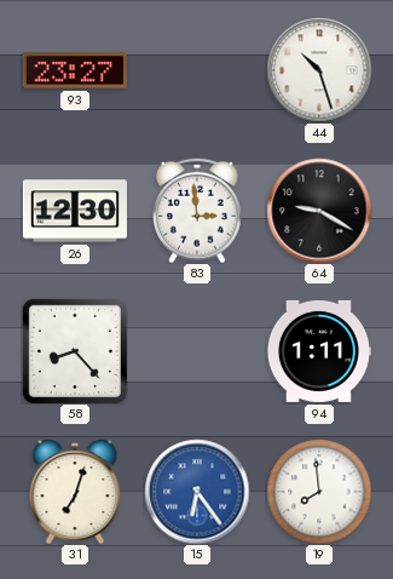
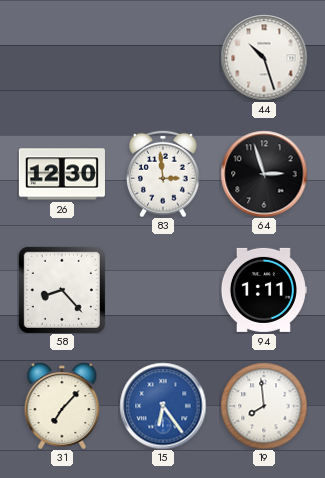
93: 23:27 -> none (75, 70)
64: 9:20 -> 2:57 (264, 174)
31: 7:03 -> 7:07 (62, 406)
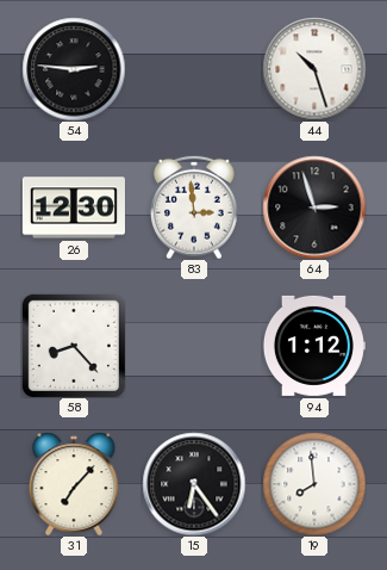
54: none -> 2:46 (74, 69)
94: 1:11 -> 1:12 (314, 346)
15 dial: blue -> black (194, 484)
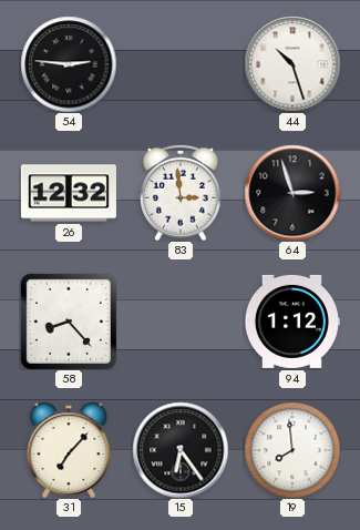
26: 12:30 -> 12:32 (69, 193)
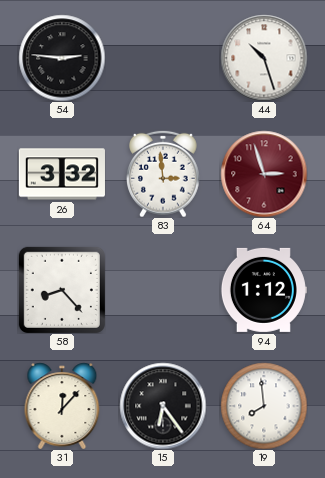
26: 12:32 -> 3:32 (62, 174)
64 dial: black -> burgundy (264, 174)
31: 7:07 -> 12:07 (62, 406)
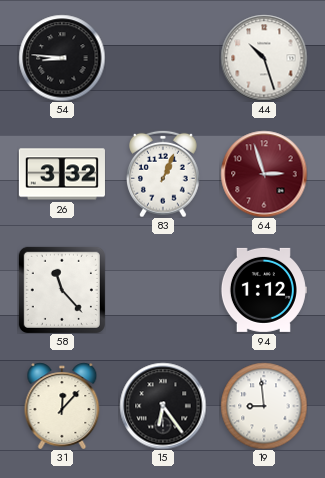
54: 2:46 -> 8:46 (62, 58)
83: 2:59 -> 1:04 (164, 174)
58: 8:23 -> 11:23 (62, 290)
19: 7:59 -> 8:59 (264, 406)
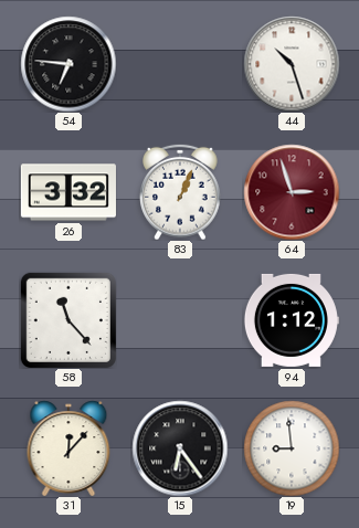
54: 8:46 -> 6:46 (68, 64)
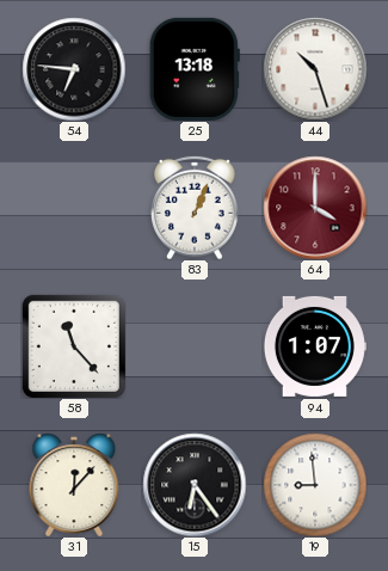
25: none -> 13:18 (195, 69)
26: 3:32 -> none (68, 192)
64: 2:57 -> 4:00 (315, 208)
94: 1:12 -> 1:07 (315, 346)
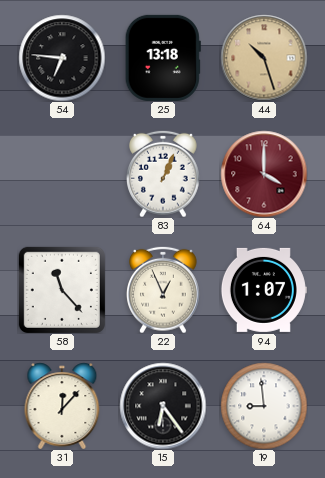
44 dial: white -> champagne (264, 58)
22: none -> 12:56 (164, 290)
